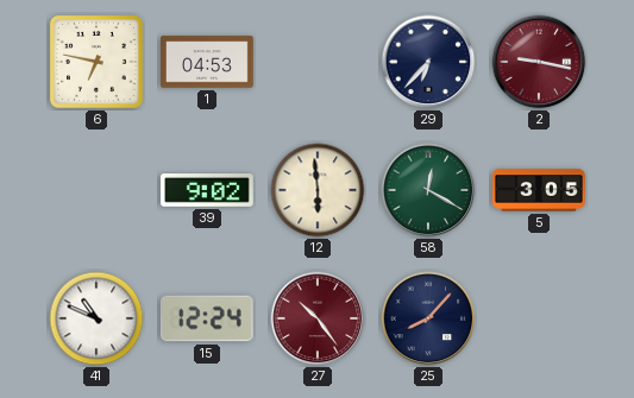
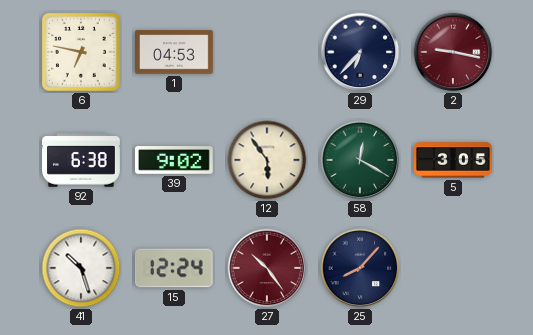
92: none -> 6:38 (82, 160)
12: 5:59 -> 5:54 (267, 160)
41: 10:49 -> 10:27 (81, 268)
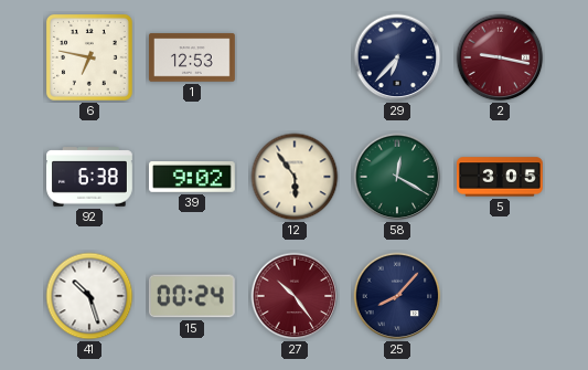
1: 04:53 -> 12:53 (193, 57)
15: 12:24 -> 00:24 (192, 296)
